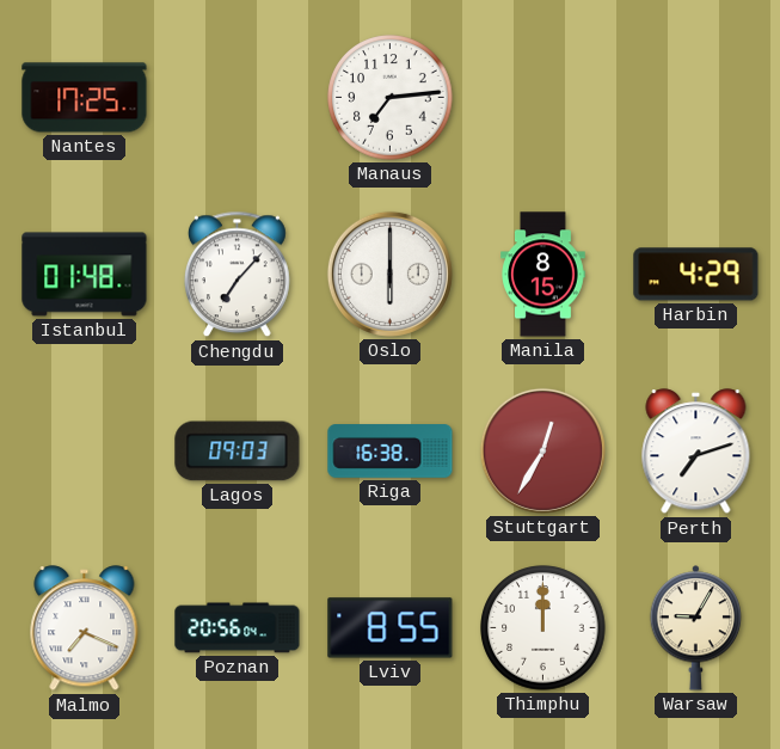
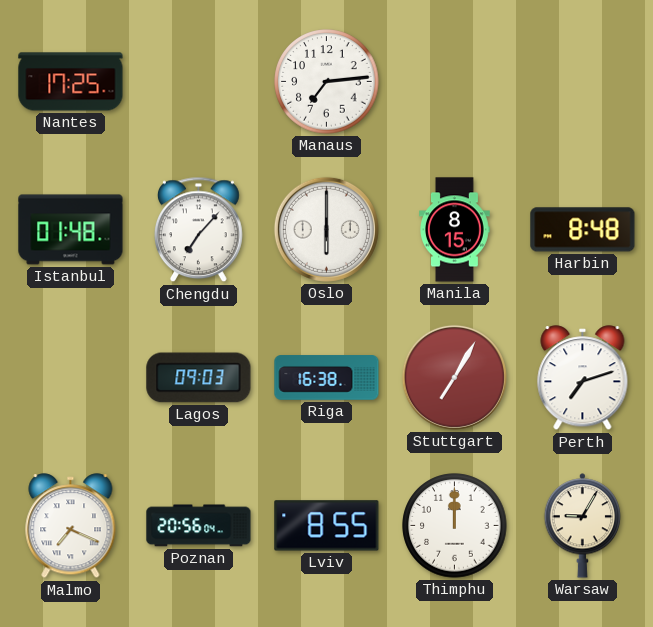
Harbin: 4:29 -> 8:48 (583, 230)
Stuttgart: 12:35 -> 7:05 (454, 377)
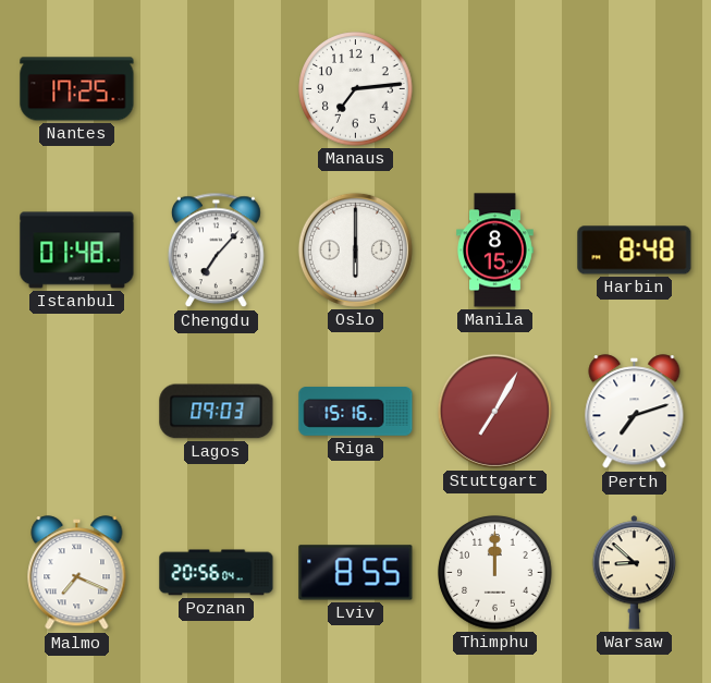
Riga: 16:38 -> 15:16 (356, 412)
Warsaw: 9:05 -> 8:52 (635, 573)
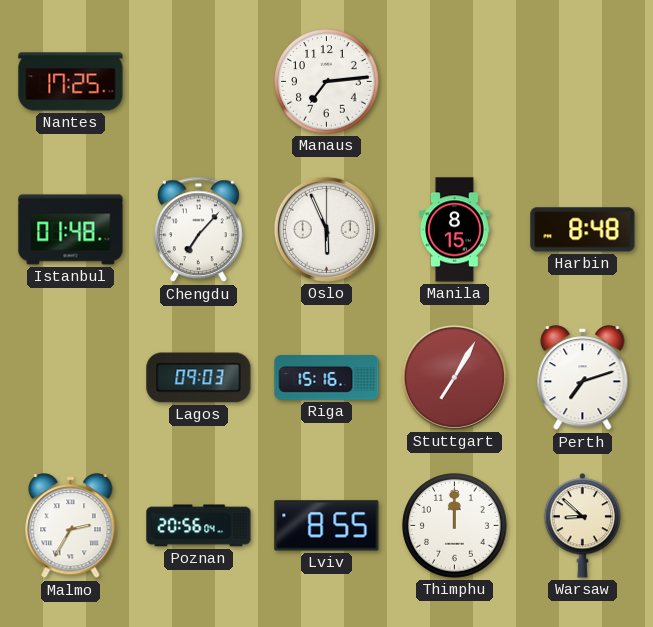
Oslo: 6:00 -> 5:56 (326, 229)
Malmo: 7:19 -> 2:35 (71, 526)
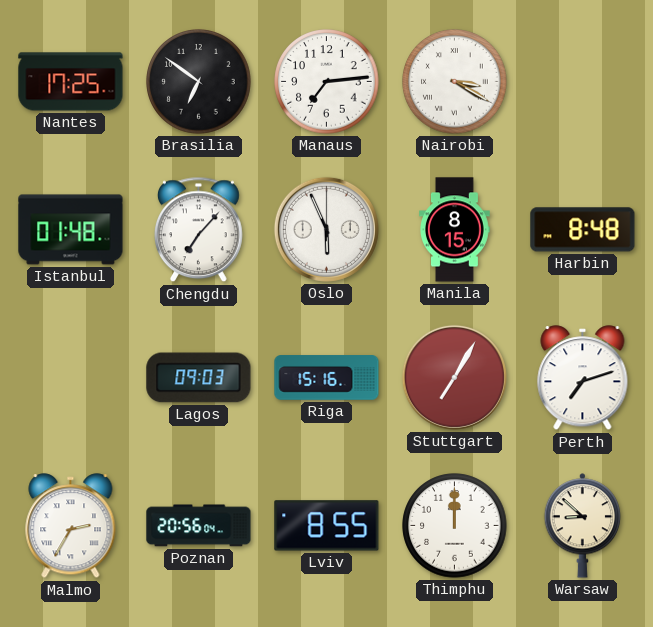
Brasilia: none -> 6:51 (199, 82)
Nairobi: none -> 3:20 (455, 82)
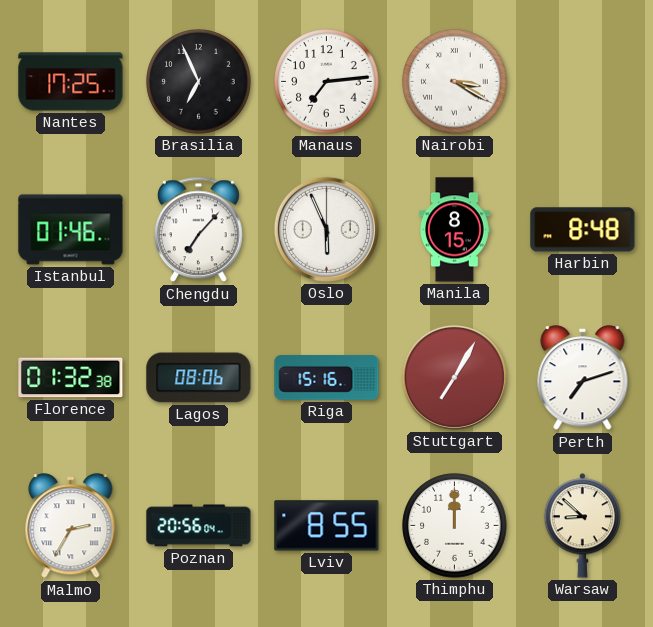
Brasilia: 6:51 -> 6:56 (199, 82)
Istanbul: 01:48 -> 01:46 (71, 230)
Florence: none -> 01:32 (71, 378)
Lagos: 09:03 -> 08:06 (199, 378)
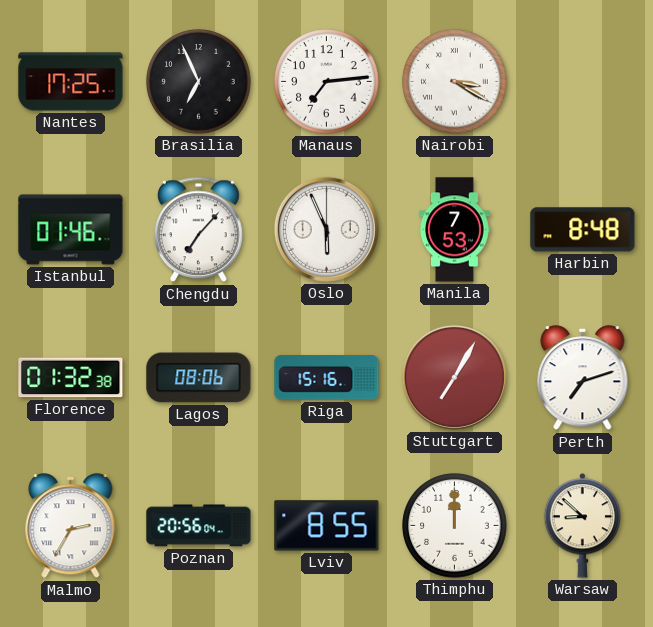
Manila: 8:15 -> 7:53 (455, 230)
